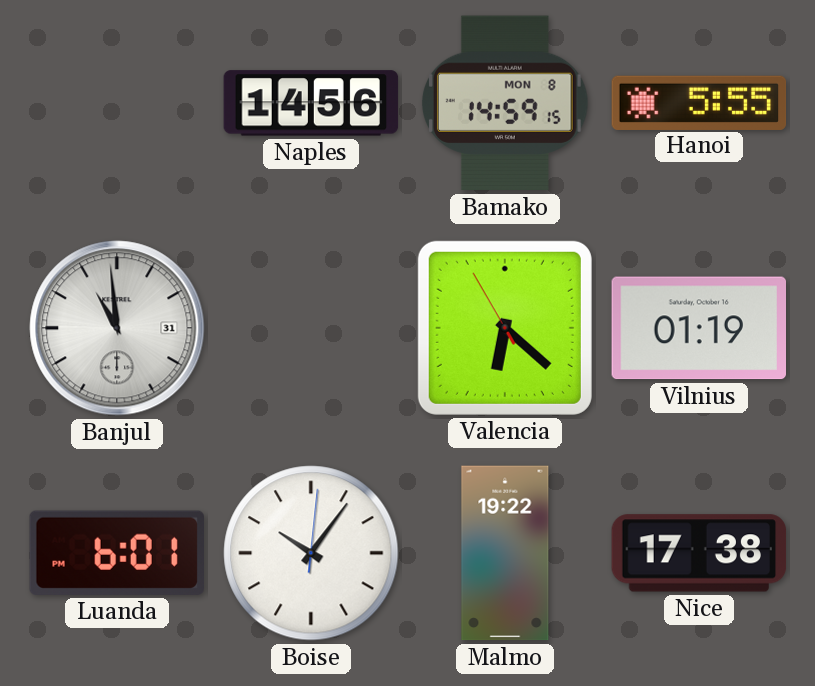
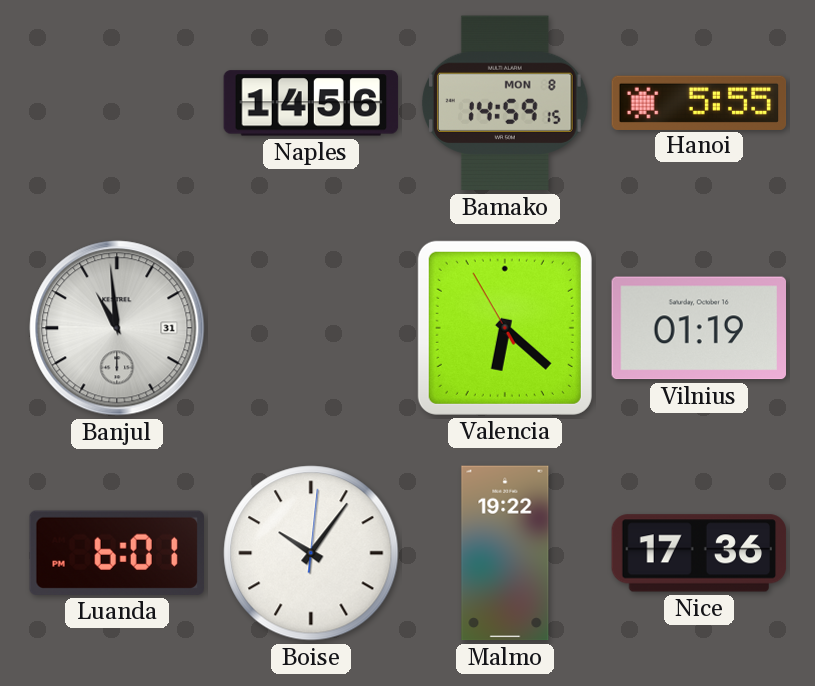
Nice: 17:38 -> 17:36 (699, 553)
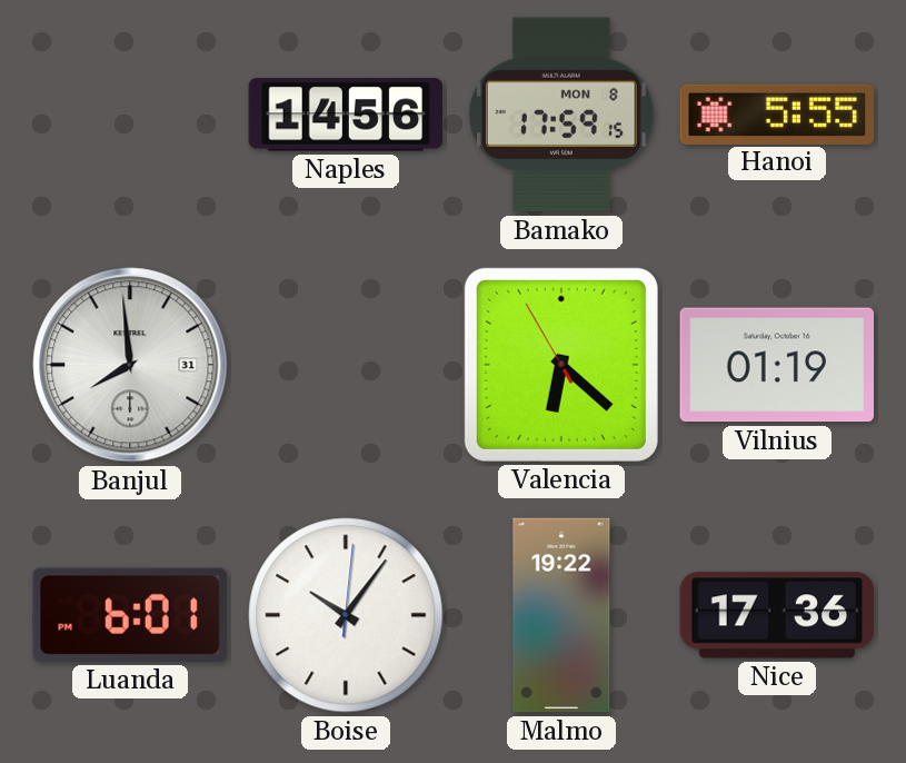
Bamako: 14:59 -> 17:59 (561, 115)
Banjul: 10:59 -> 7:59 (130, 365)
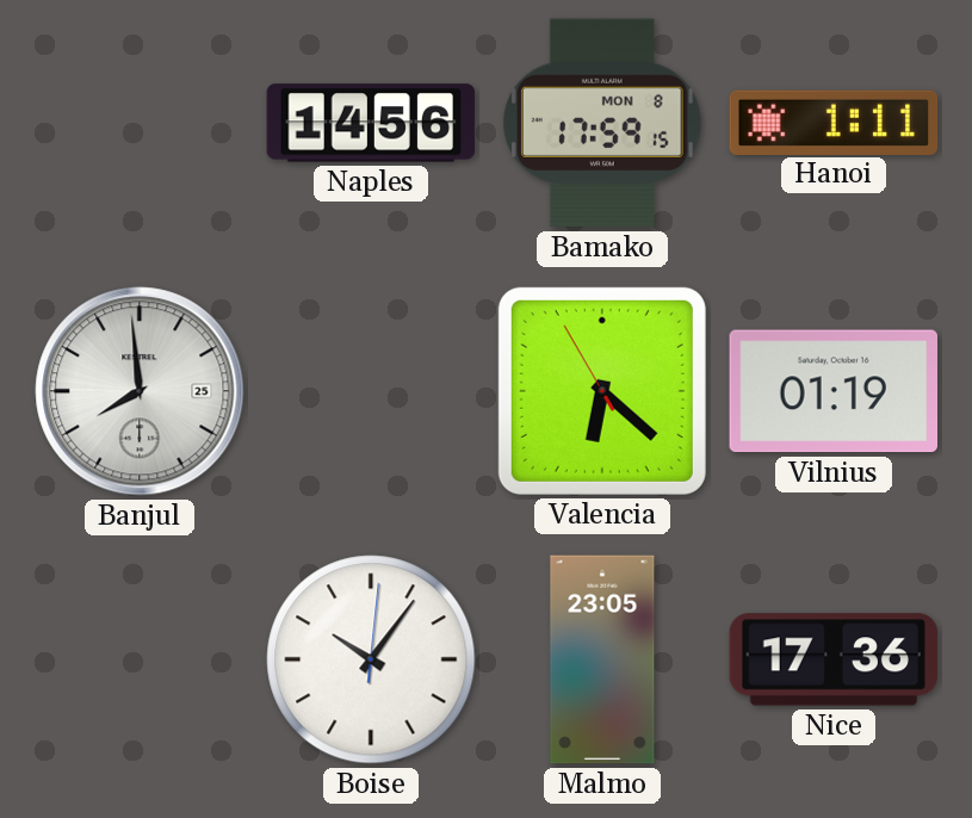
Hanoi: 5:55 -> 1:11 (834, 122)
Banjul date: 31 -> 25 (140, 391)
Luanda: 6:01 -> none (130, 615)
Malmo: 19:22 -> 23:05 (602, 659)
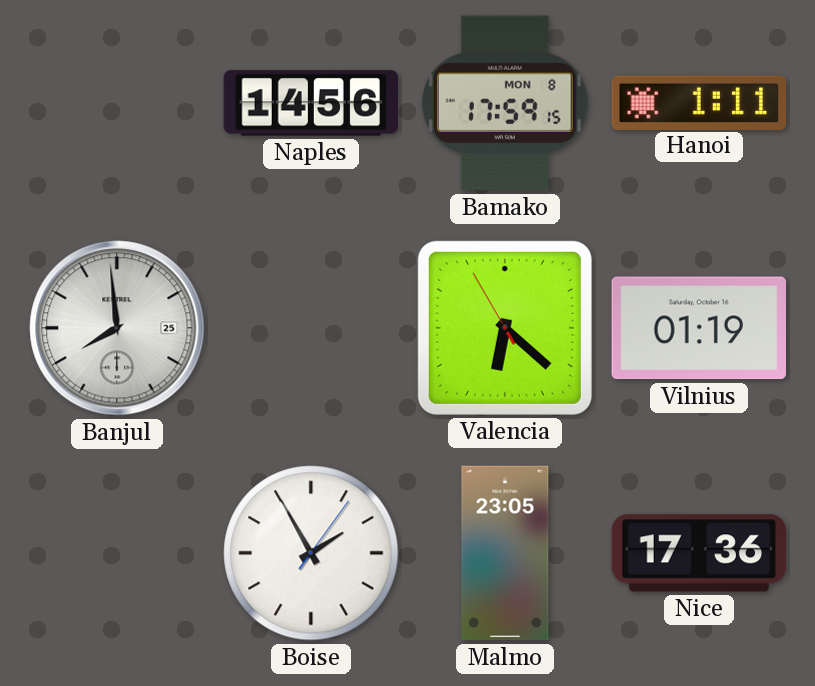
Boise: 10:06 -> 1:55 (311, 553)
